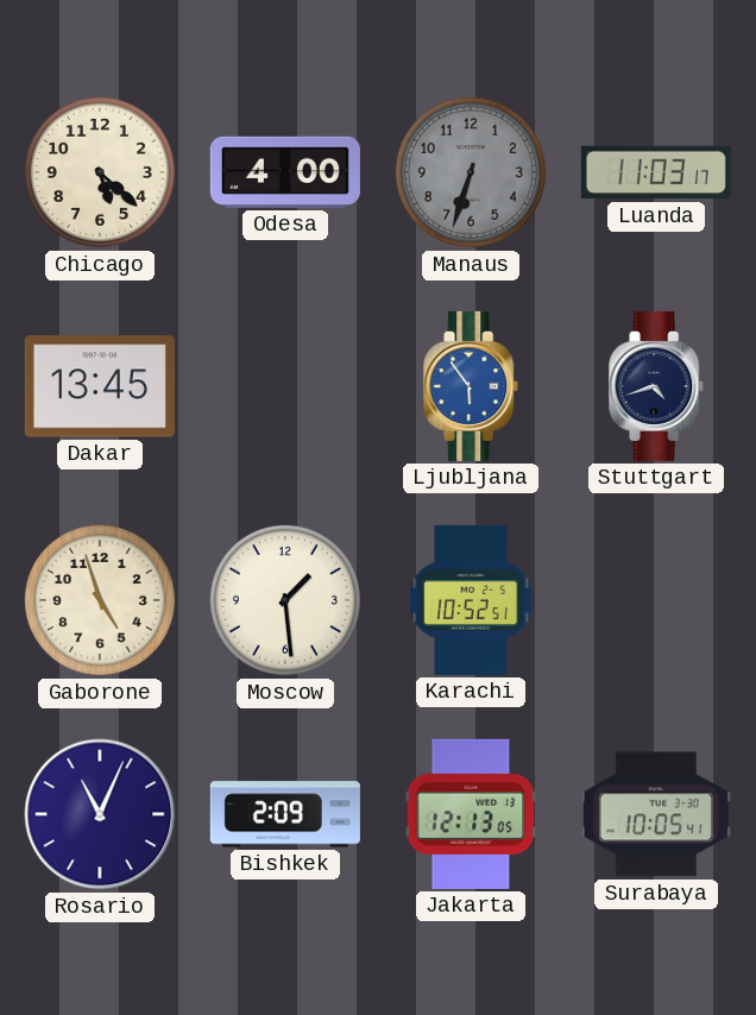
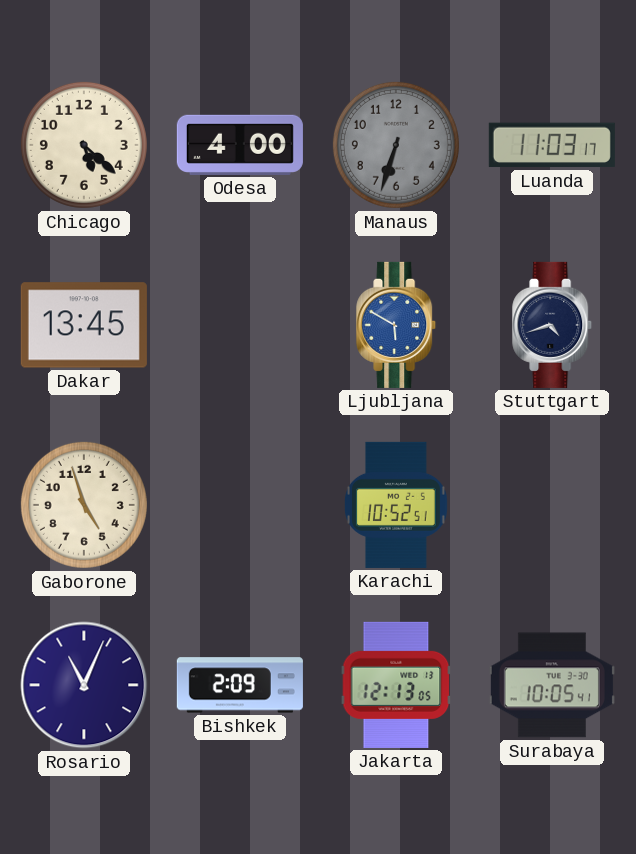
Ljubljana: 5:54 -> 5:50 (397, 325)
Moscow: 1:29 -> none (285, 600)
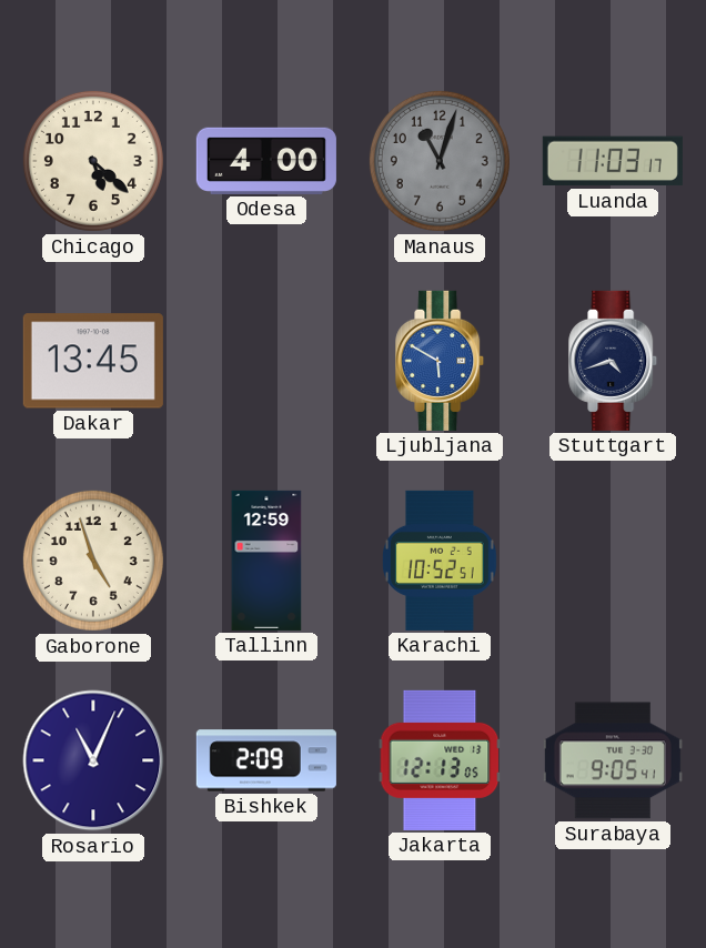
Manaus: 6:33 -> 11:03 (440, 161)
Tallinn: none -> 12:59 (266, 561)
Surabaya: 10:05 -> 9:05 (613, 760)
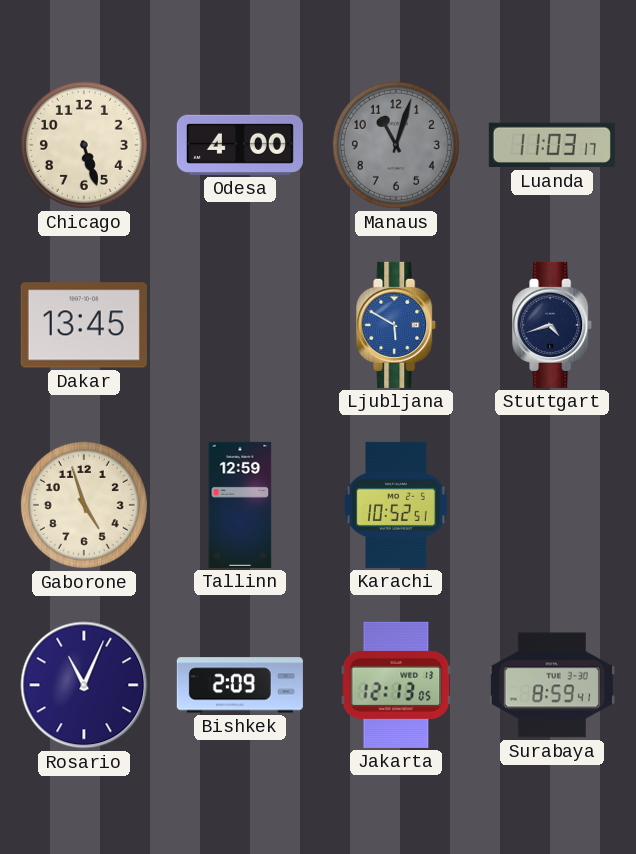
Chicago: 5:22 -> 5:27 (84, 145)
Surabaya: 9:05 -> 8:59 (552, 685)
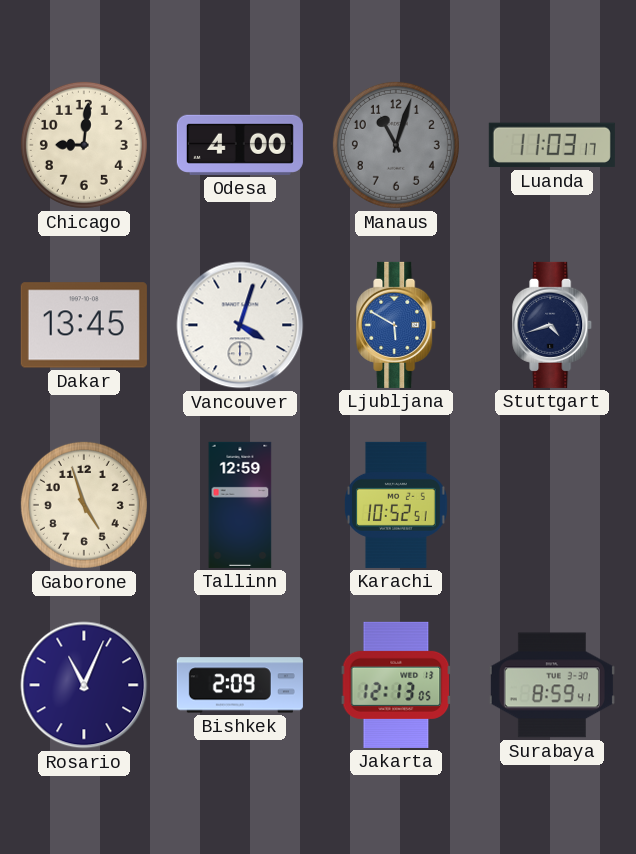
Chicago: 5:27 -> 9:01 (84, 145)
Vancouver: none -> 4:03 (240, 325)
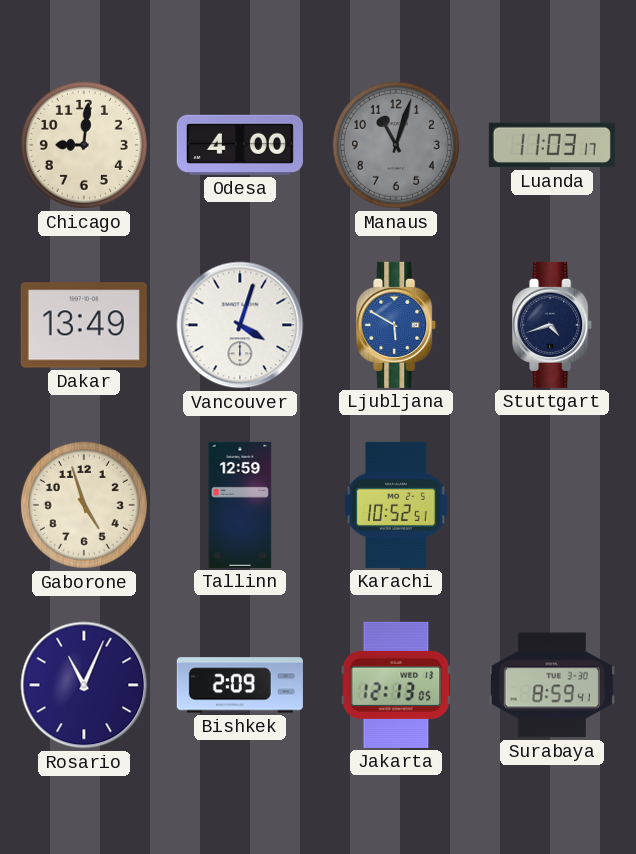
Dakar: 13:45 -> 13:49 (84, 325)
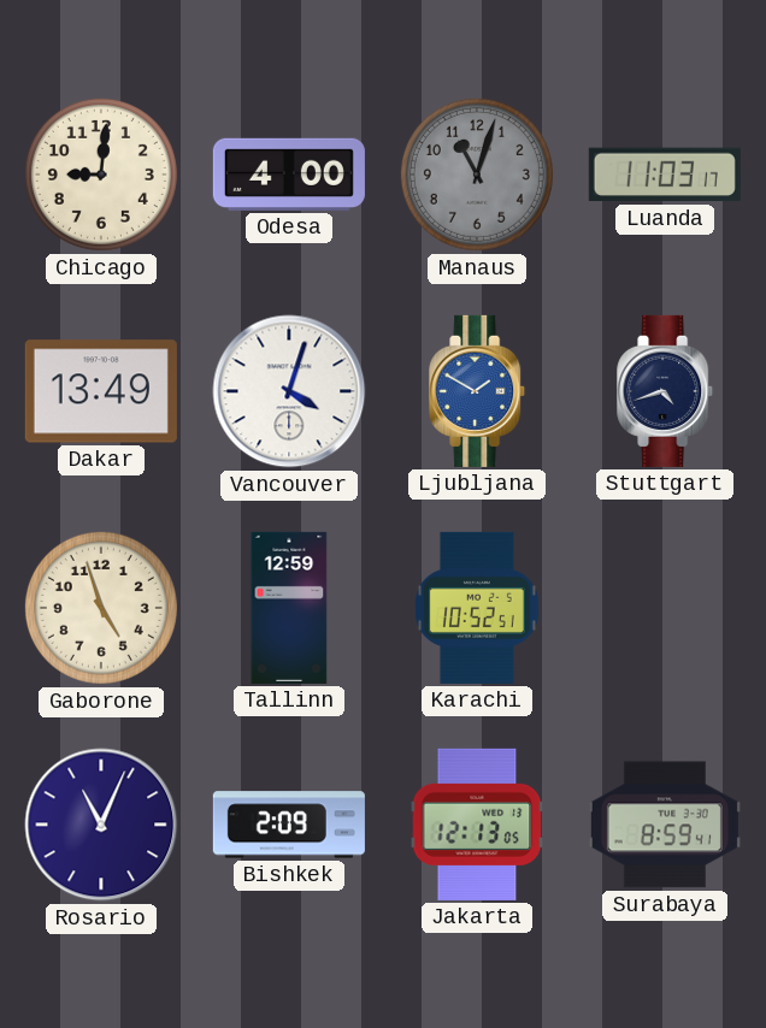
Ljubljana: 5:50 -> 1:50 (478, 391)
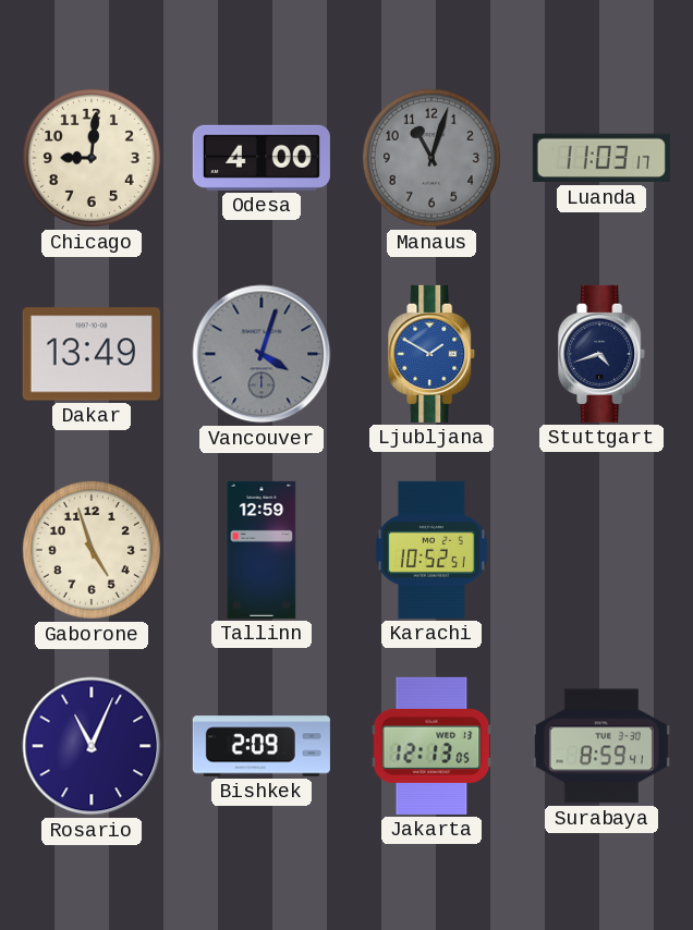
Vancouver dial: white -> grey (262, 354)
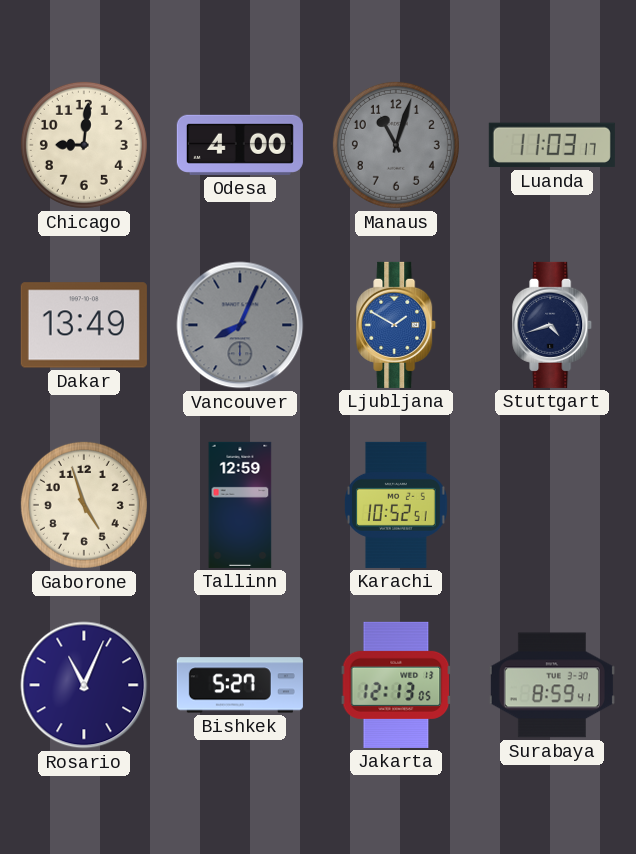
Vancouver: 4:03 -> 8:04 (240, 325)
Bishkek: 2:09 -> 5:27 (240, 685)
